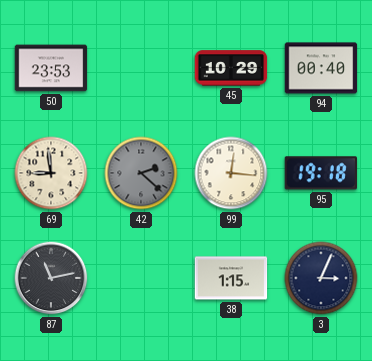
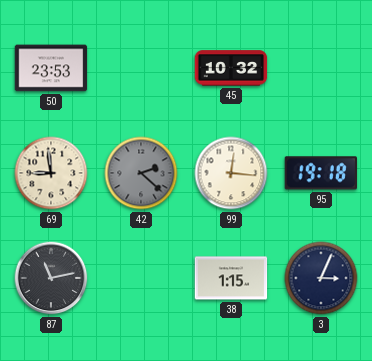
45: 10:29 -> 10:32 (231, 68)
94: 00:40 -> none (321, 68)
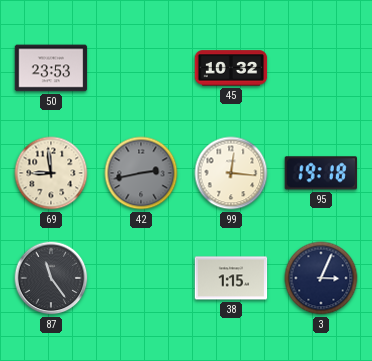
42: 2:22 -> 2:43 (141, 173)
87: 11:13 -> 11:24 (51, 278)
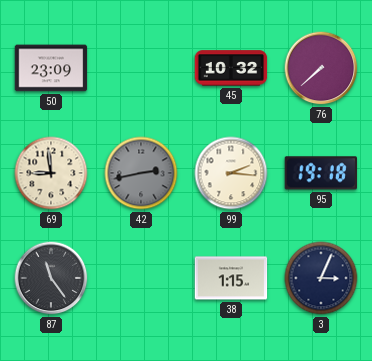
50: 23:53 -> 23:09 (51, 68)
76: none -> 7:38 (321, 68)
99: 12:16 -> 2:16 (231, 173)
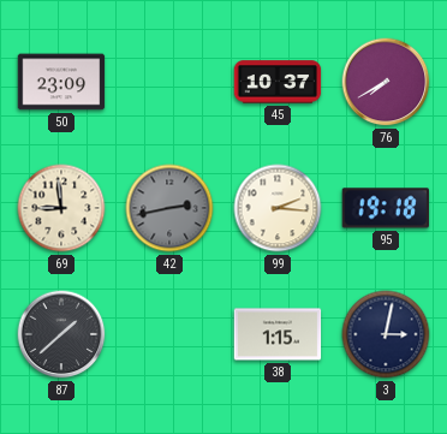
45: 10:32 -> 10:37 (278, 82)
76: 7:38 -> 7:40 (386, 82)
87: 11:24 -> 1:38 (61, 334)
3: 3:04 -> 3:02 (386, 334)
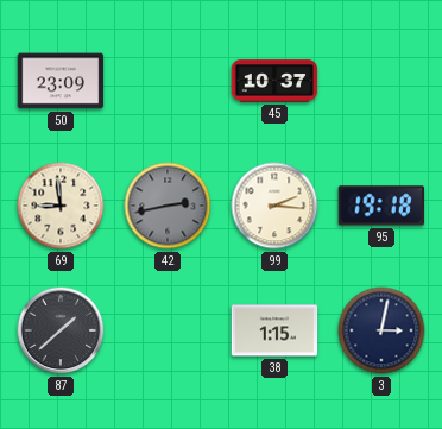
76: 7:40 -> none (386, 82)
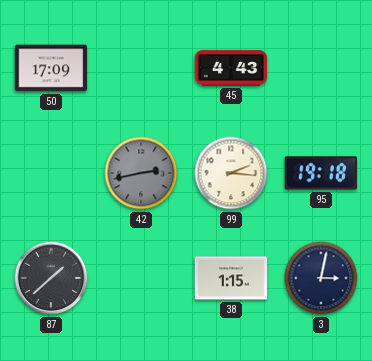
50: 23:09 -> 17:09 (51, 68)
45: 10:37 -> 4:43 (231, 68)
69: 8:59 -> none (61, 206)
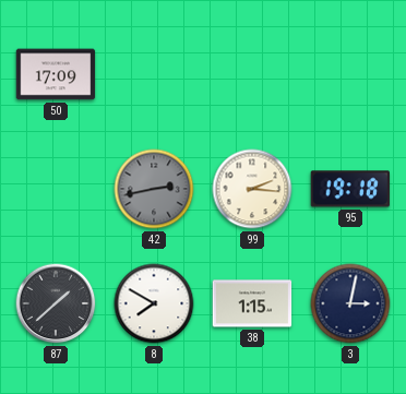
45: 4:43 -> none (231, 68)
8: none -> 7:50 (154, 303)
